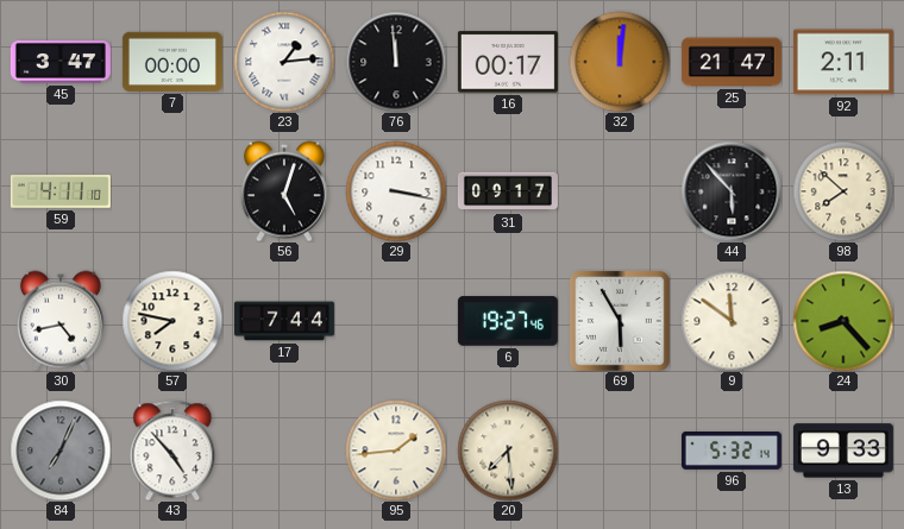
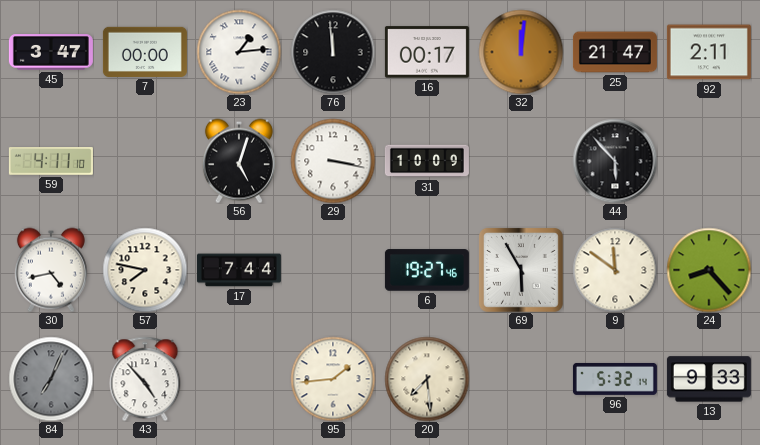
31: 09:17 -> 10:09 (427, 161)
98: 7:52 -> none (843, 191)
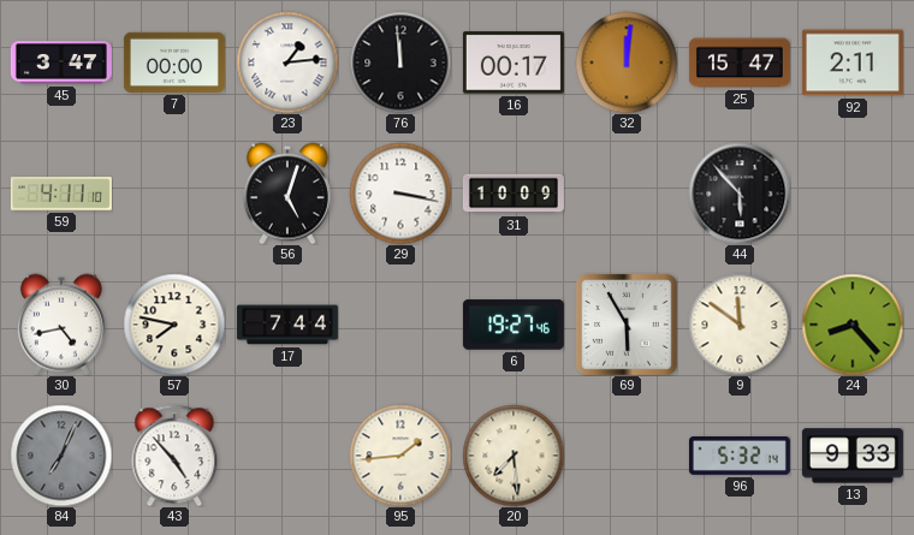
25: 21:47 -> 15:47 (740, 63)
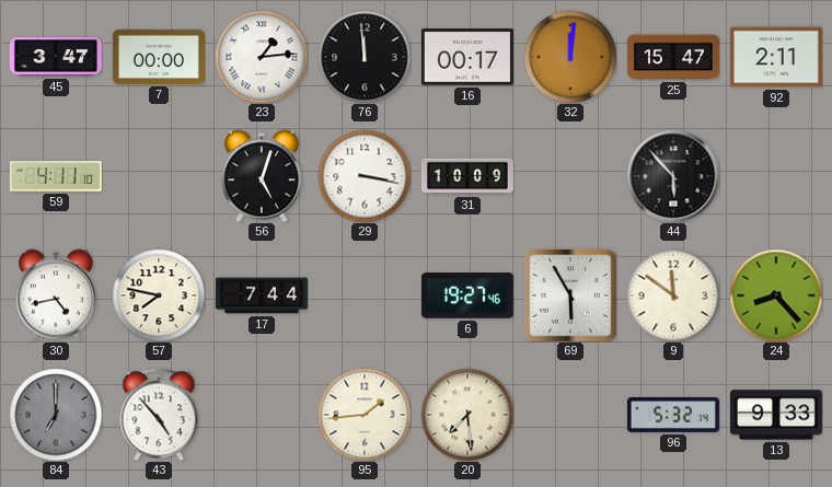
84: 7:04 -> 7:00 (56, 415)
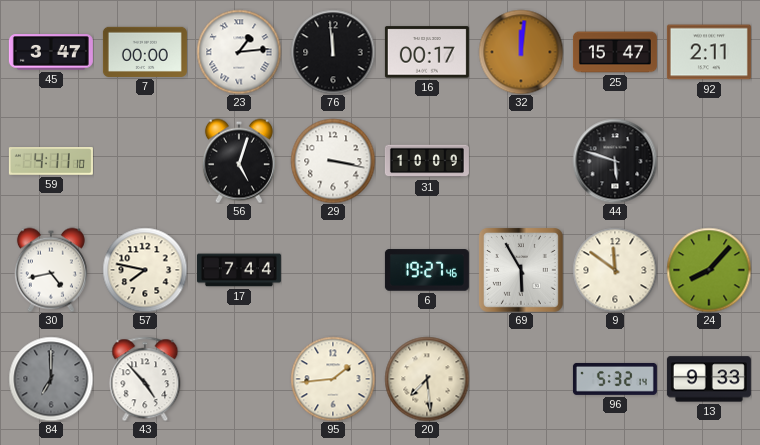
44: 5:53 -> 5:48 (615, 161)
24: 8:23 -> 8:07 (709, 270)
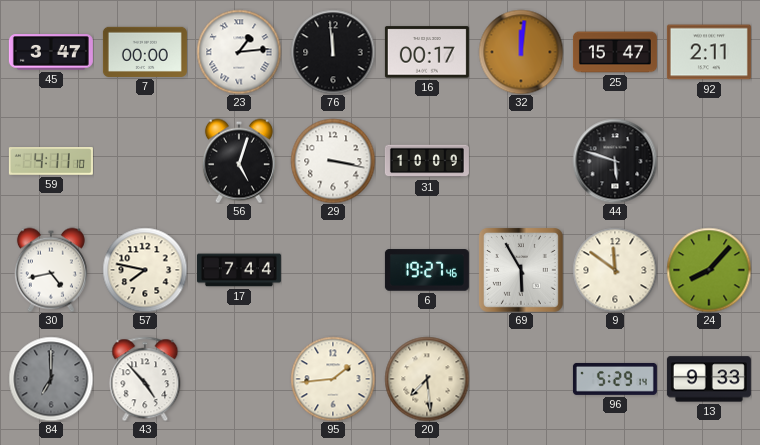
96: 5:32 -> 5:29 (615, 379)
